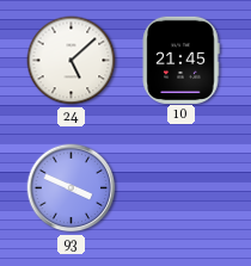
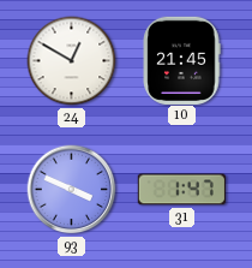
24: 5:08 -> 12:50 (72, 61)
31: none -> 1:47 (181, 190)
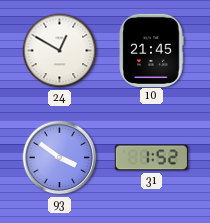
93: 3:49 -> 3:51 (60, 158)
31: 1:47 -> 1:52 (151, 158)
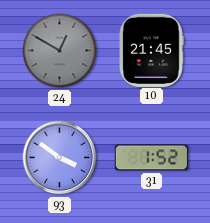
24 dial: white -> grey (60, 51)
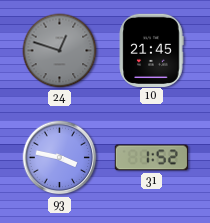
24: 12:50 -> 12:48 (60, 51)
93: 3:51 -> 3:47 (60, 158)
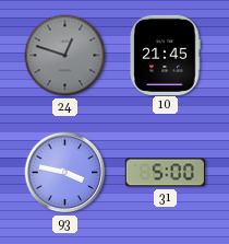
31: 1:52 -> 5:00 (165, 173)
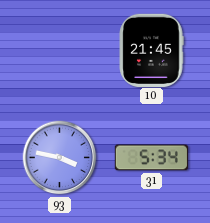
24: 12:48 -> none (65, 56)
31: 5:00 -> 5:34 (151, 158)
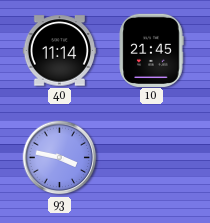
40: none -> 11:14 (59, 51)
31: 5:34 -> none (151, 158)
